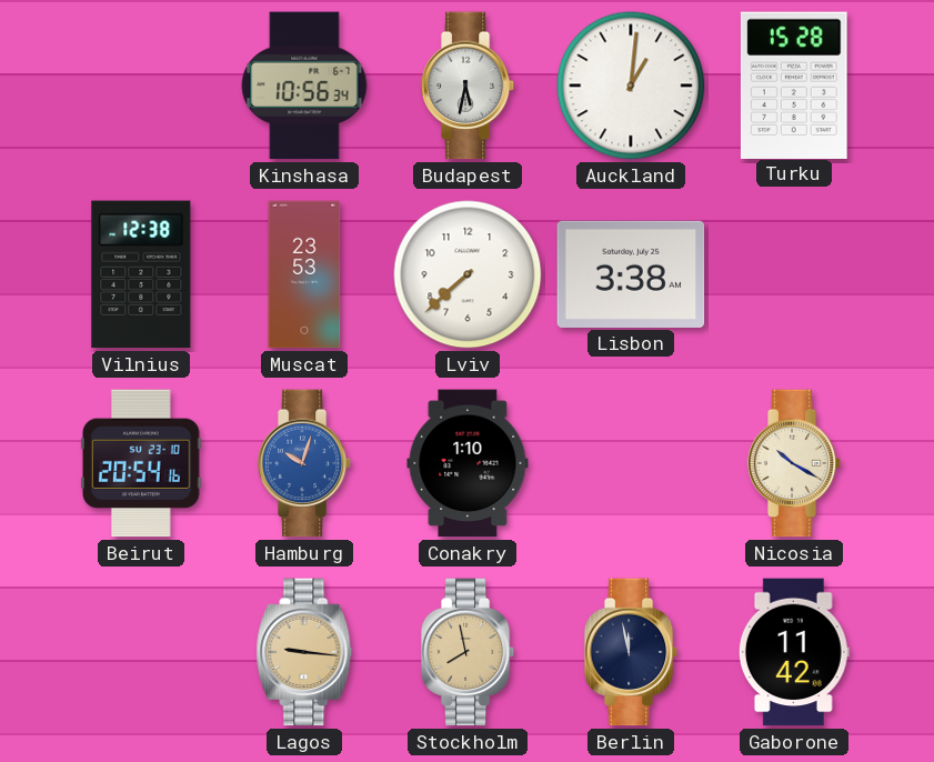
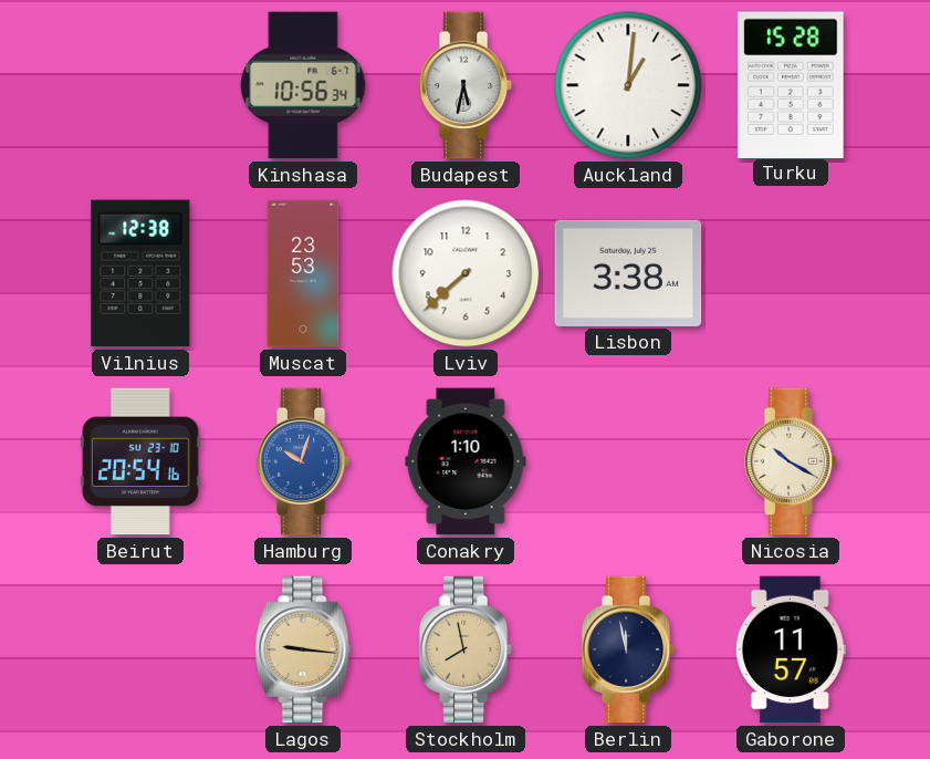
Gaborone: 11:42 -> 11:57 (791, 649)
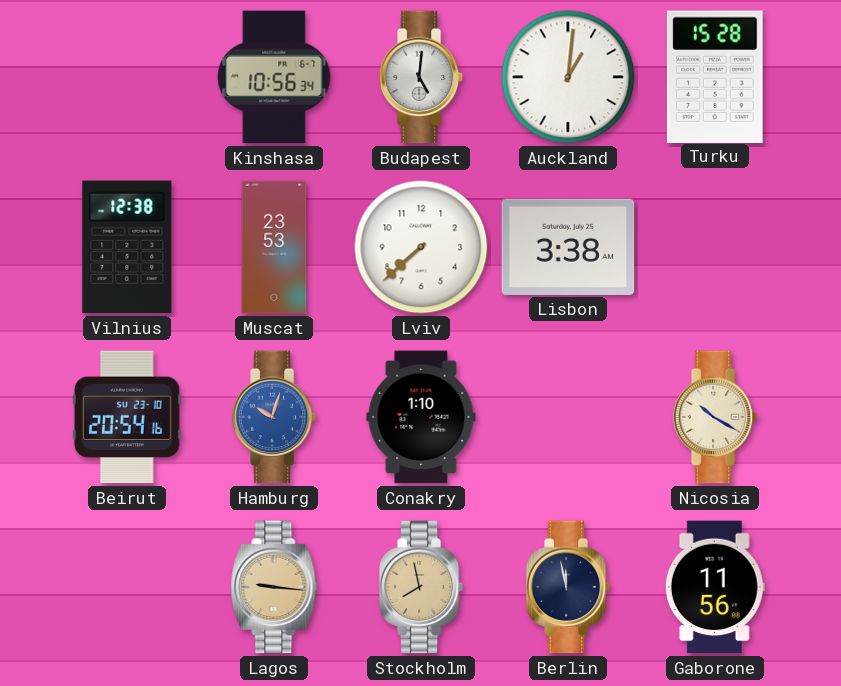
Budapest: 5:32 -> 5:01 (421, 77)
Gaborone: 11:57 -> 11:56 (715, 587)
